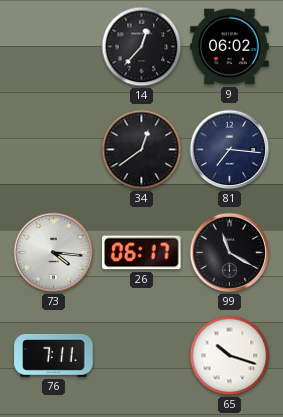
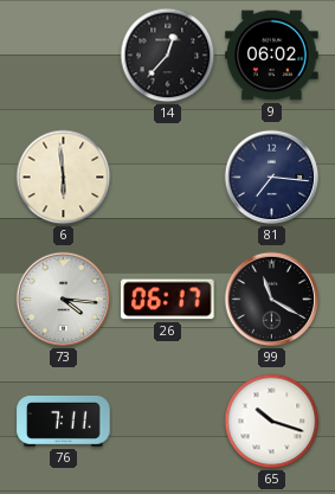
6: none -> 5:59 (64, 178)
34: 12:39 -> none (142, 150)
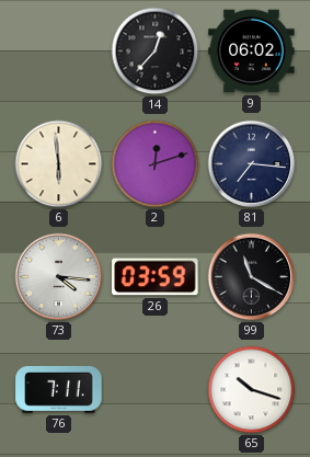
2: none -> 12:12 (156, 164)
26: 06:17 -> 03:59 (156, 277)
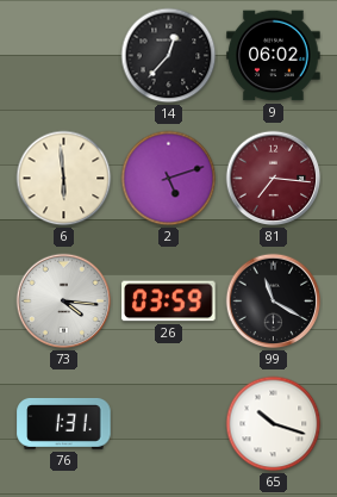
2: 12:12 -> 5:12 (169, 179)
81 dial: navy -> burgundy (274, 179)
76: 7:11 -> 1:31 (64, 423)
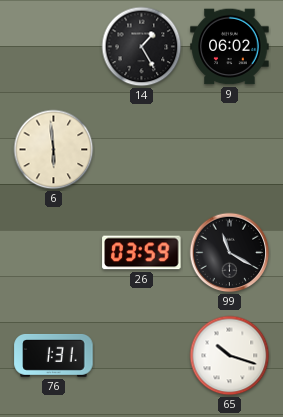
14: 12:37 -> 1:25 (142, 47)
2: 5:12 -> none (169, 179)
81: 7:16 -> none (274, 179)
73: 4:16 -> none (64, 302)
